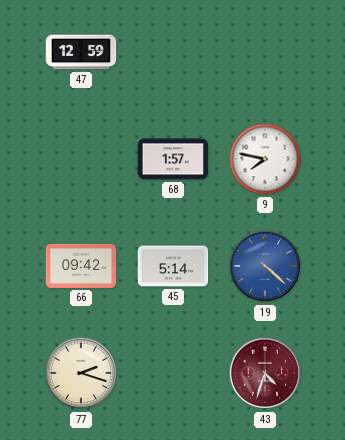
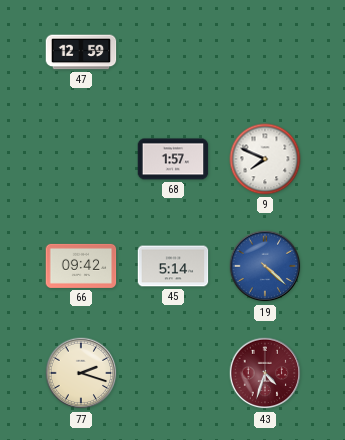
9: 7:47 -> 7:49 (265, 159)
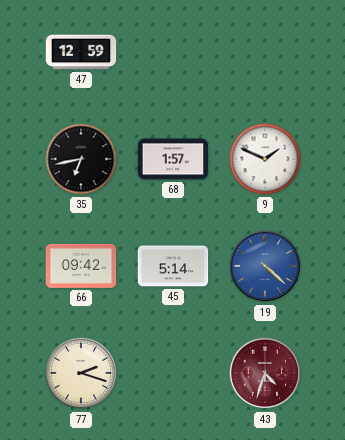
35: none -> 6:43 (81, 159)
9: 7:49 -> 1:49 (265, 159)
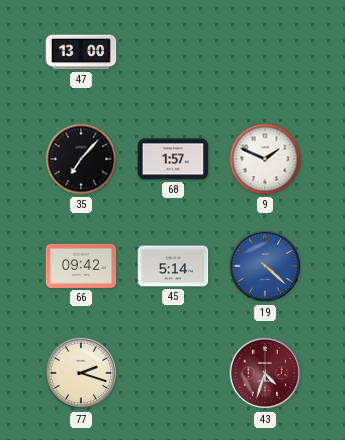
47: 12:59 -> 13:00 (81, 52)
35: 6:43 -> 7:07 (81, 159)
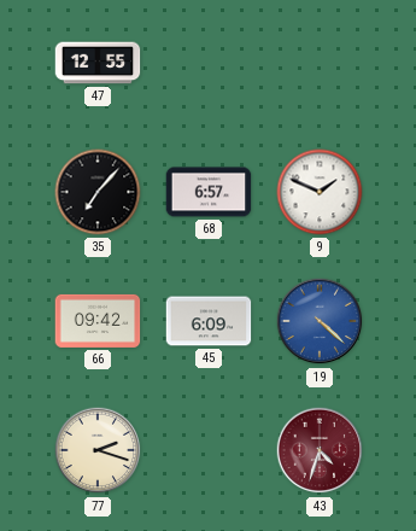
47: 13:00 -> 12:55 (98, 63)
68: 1:57 -> 6:57 (209, 192)
45: 5:14 -> 6:09 (209, 321)
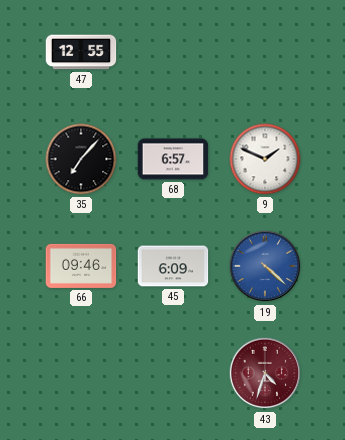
66: 09:42 -> 09:46 (81, 266)
77: 2:18 -> none (98, 450)
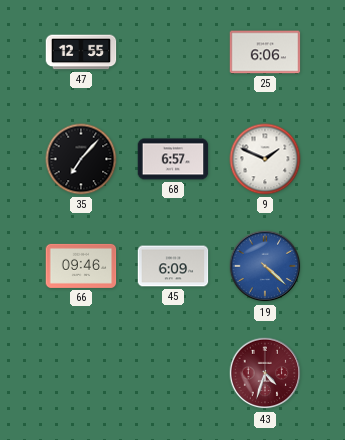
25: none -> 6:06 (265, 52)
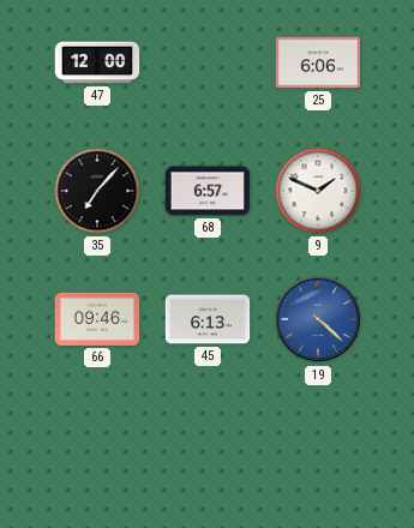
47: 12:55 -> 12:00 (97, 62)
45: 6:09 -> 6:13 (208, 319)
43: 4:33 -> none (265, 373)
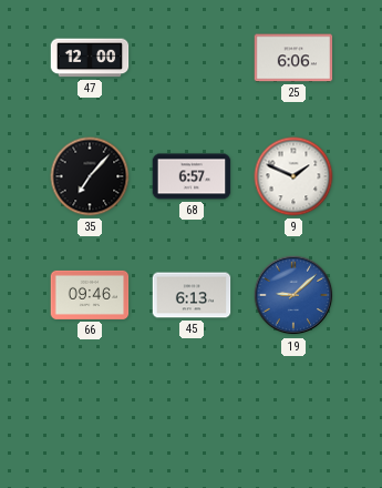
19: 4:22 -> 9:08 (293, 295)
